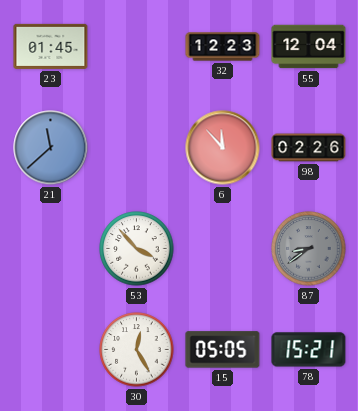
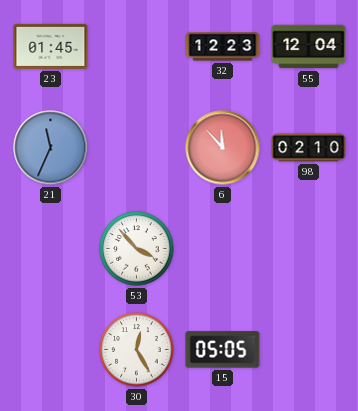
21: 11:38 -> 11:34 (51, 148)
98: 02:26 -> 02:10 (309, 148)
87: 8:39 -> none (309, 249)
78: 15:21 -> none (309, 350)
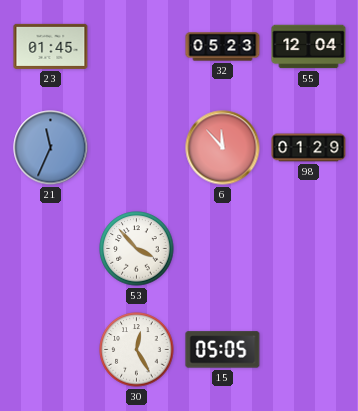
32: 12:23 -> 05:23 (223, 47)
98: 02:10 -> 01:29 (309, 148)
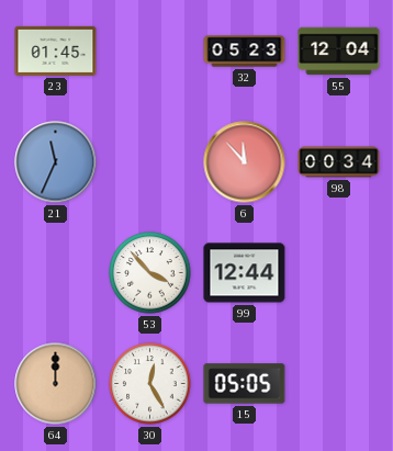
98: 01:29 -> 00:34 (339, 162)
99: none -> 12:44 (245, 273)
64: none -> 12:00 (56, 384)
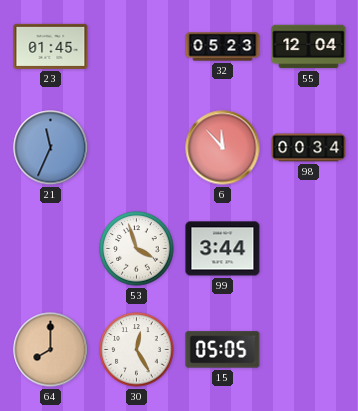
53: 3:53 -> 3:57 (137, 249)
99: 12:44 -> 3:44 (223, 249)
64: 12:00 -> 8:00 (51, 350)
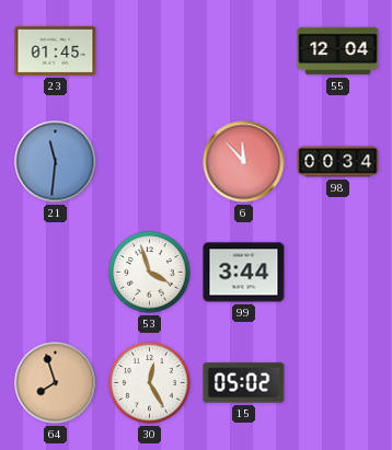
32: 05:23 -> none (223, 47)
21: 11:34 -> 11:31 (56, 162)
64: 8:00 -> 7:57 (56, 383)
15: 05:05 -> 05:02 (244, 383)
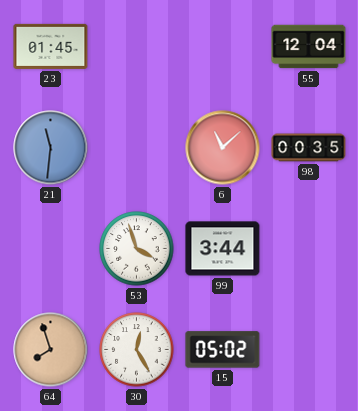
6: 11:53 -> 11:08 (223, 148)
98: 00:34 -> 00:35 (309, 148)
